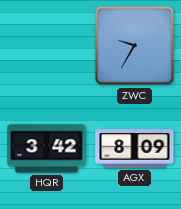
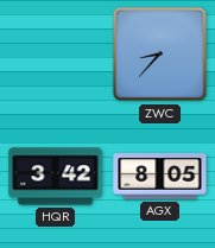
ZWC: 9:35 -> 8:37 (160, 55)
AGX: 8:09 -> 8:05 (160, 177)
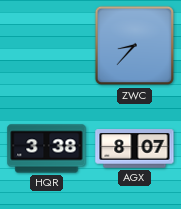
HQR: 3:42 -> 3:38 (47, 149)
AGX: 8:05 -> 8:07 (135, 149)
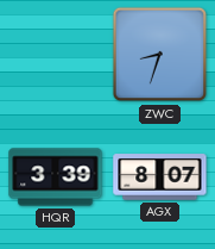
ZWC: 8:37 -> 8:33 (160, 55)
HQR: 3:38 -> 3:39 (56, 178)
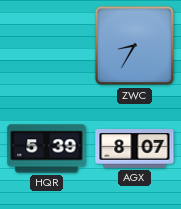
ZWC: 8:33 -> 8:35 (135, 46)
HQR: 3:39 -> 5:39 (47, 149)
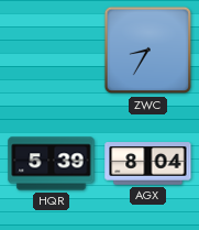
AGX: 8:07 -> 8:04 (148, 164)
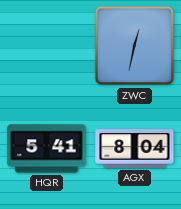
ZWC: 8:35 -> 12:32 (135, 46)
HQR: 5:39 -> 5:41 (47, 149)
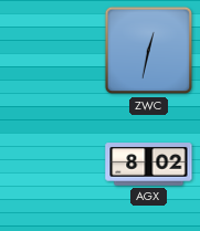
HQR: 5:41 -> none (47, 149)
AGX: 8:04 -> 8:02 (149, 165)
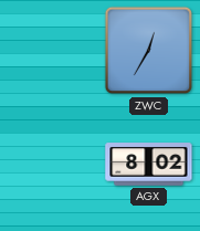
ZWC: 12:32 -> 12:35 (149, 51)
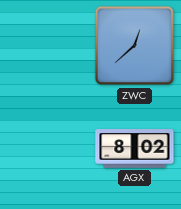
ZWC: 12:35 -> 12:38 (135, 46)
